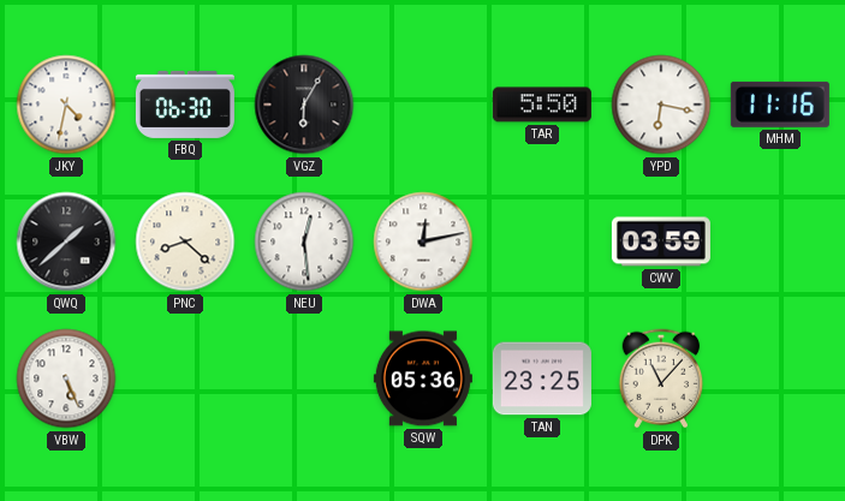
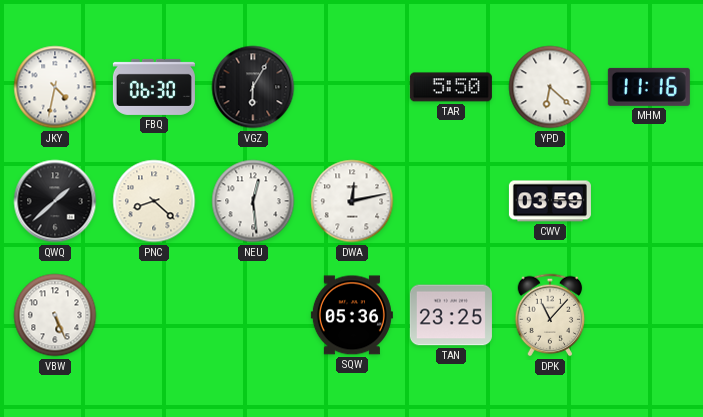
YPD: 6:17 -> 6:22 (550, 87)
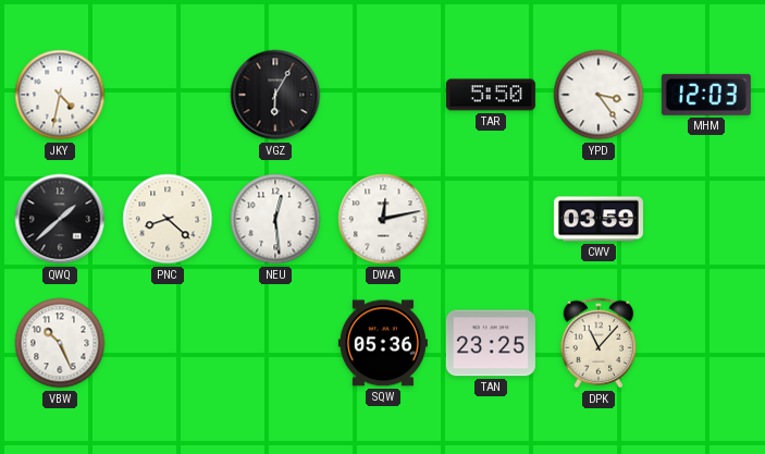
FBQ: 06:30 -> none (154, 87)
YPD: 6:22 -> 3:24 (599, 95)
MHM: 11:16 -> 12:03 (706, 95)
VBW: 5:26 -> 10:26 (60, 343)
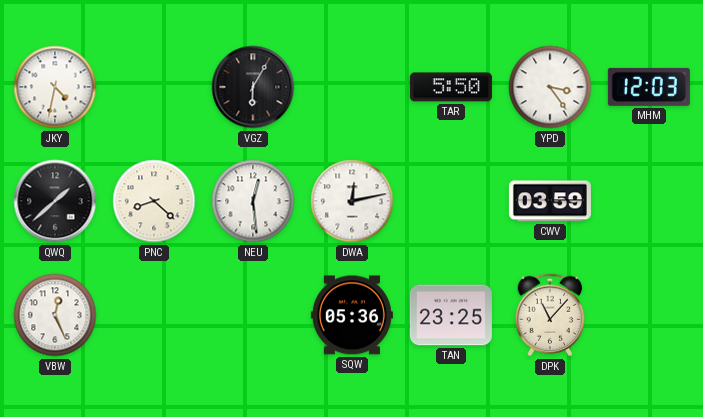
VBW: 10:26 -> 12:26 (55, 315)
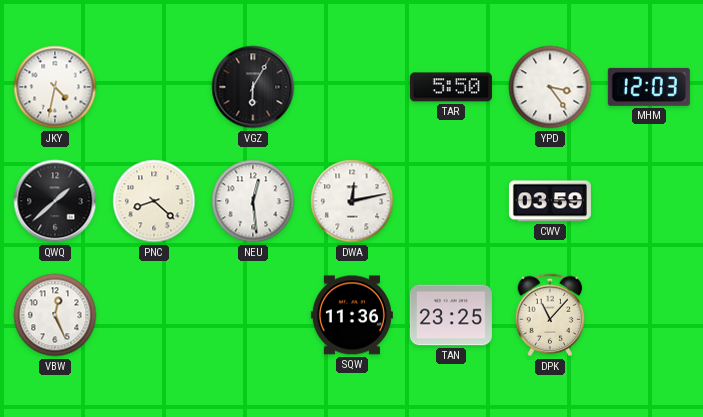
SQW: 05:36 -> 11:36 (352, 315)
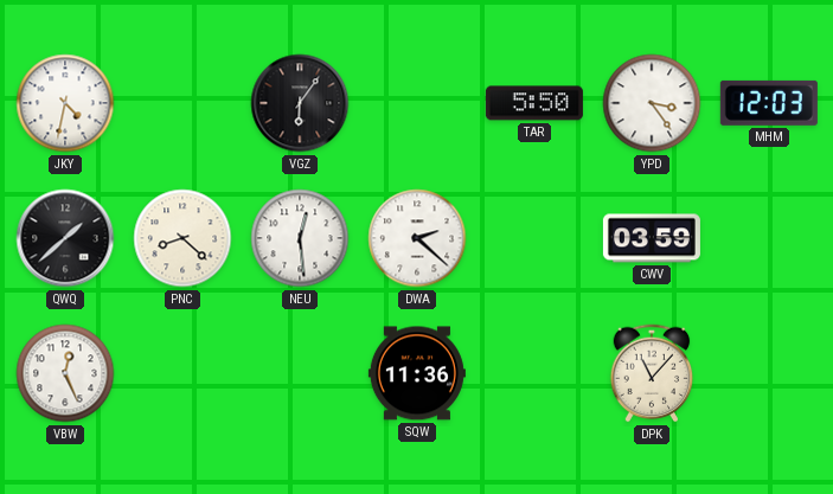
VGZ: 6:05 -> 6:06 (300, 103)
DWA: 12:13 -> 2:22 (417, 238)
TAN: 23:25 -> none (451, 315)
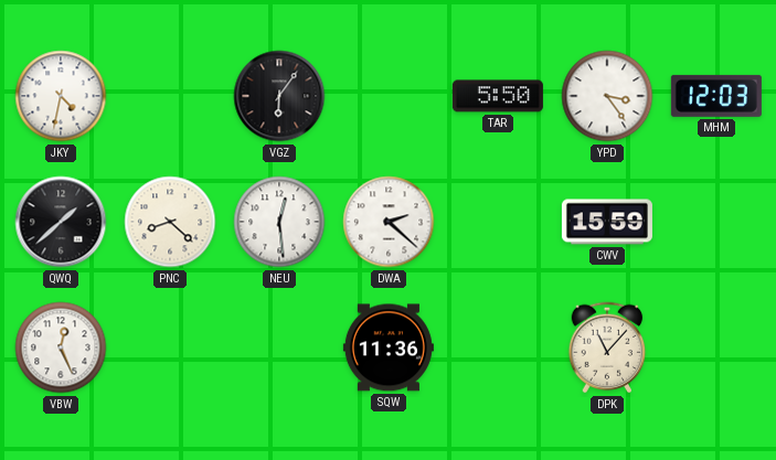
CWV: 03:59 -> 15:59 (607, 222)
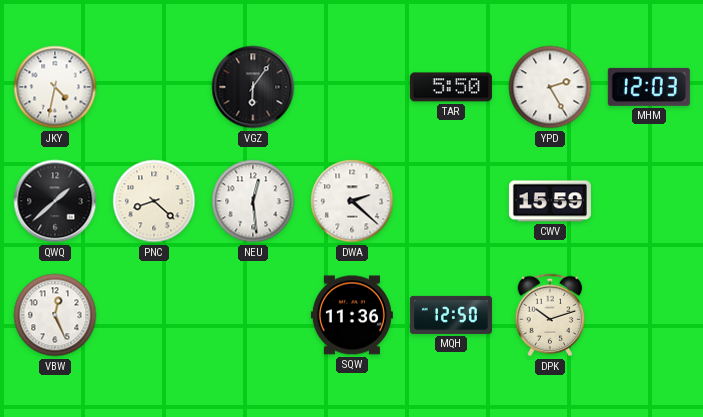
YPD: 3:24 -> 2:25 (550, 87)
MQH: none -> 12:50 (451, 315)
DPK: 11:07 -> 10:12 (550, 315)
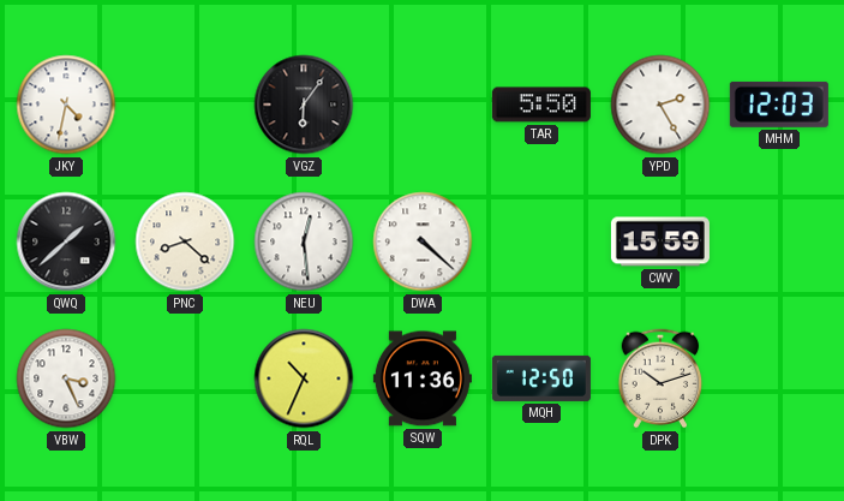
DWA: 2:22 -> 4:22 (423, 241)
VBW: 12:26 -> 3:26 (66, 378)
RQL: none -> 10:34 (304, 378)
